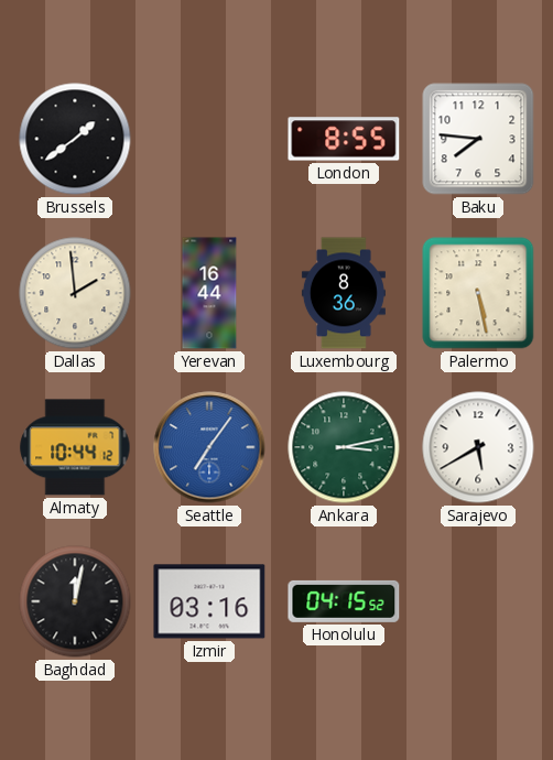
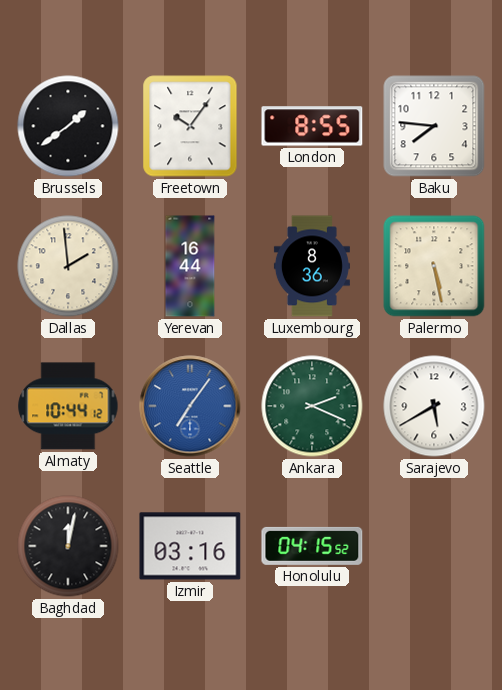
Freetown: none -> 10:06 (190, 126)
Ankara: 3:13 -> 2:19 (312, 406)
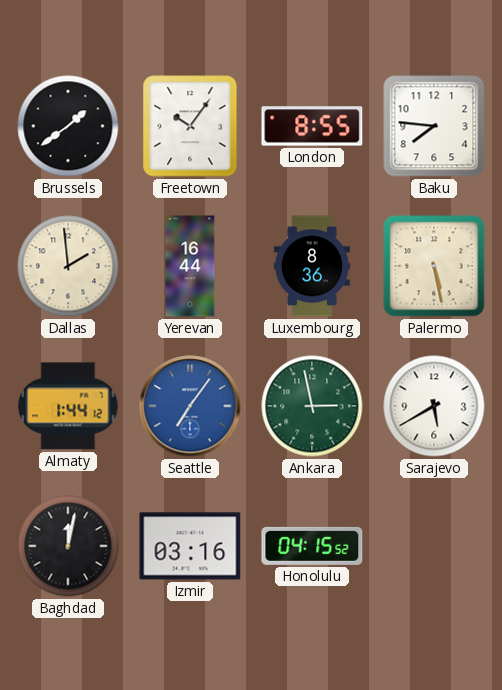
Almaty: 10:44 -> 1:44 (68, 406)
Ankara: 2:19 -> 2:58 (312, 406)
